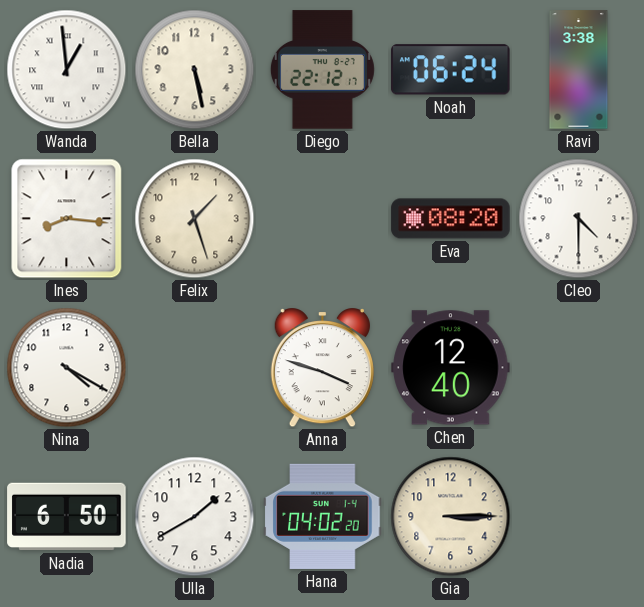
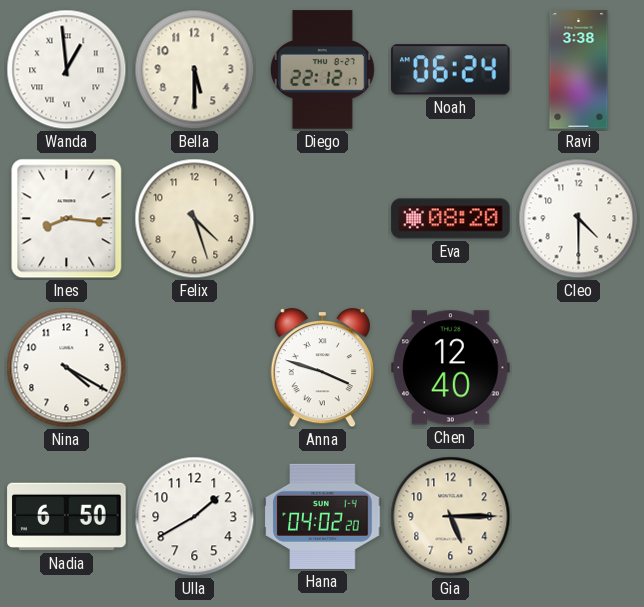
Bella: 5:28 -> 5:30 (195, 70)
Felix: 1:27 -> 4:27 (195, 219)
Gia: 3:15 -> 5:15 (451, 517)
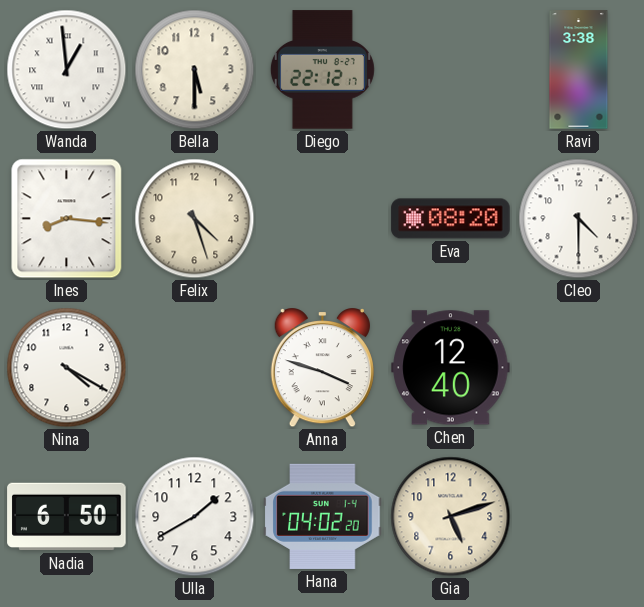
Noah: 06:24 -> none (451, 70)
Gia: 5:15 -> 5:12 (451, 517)
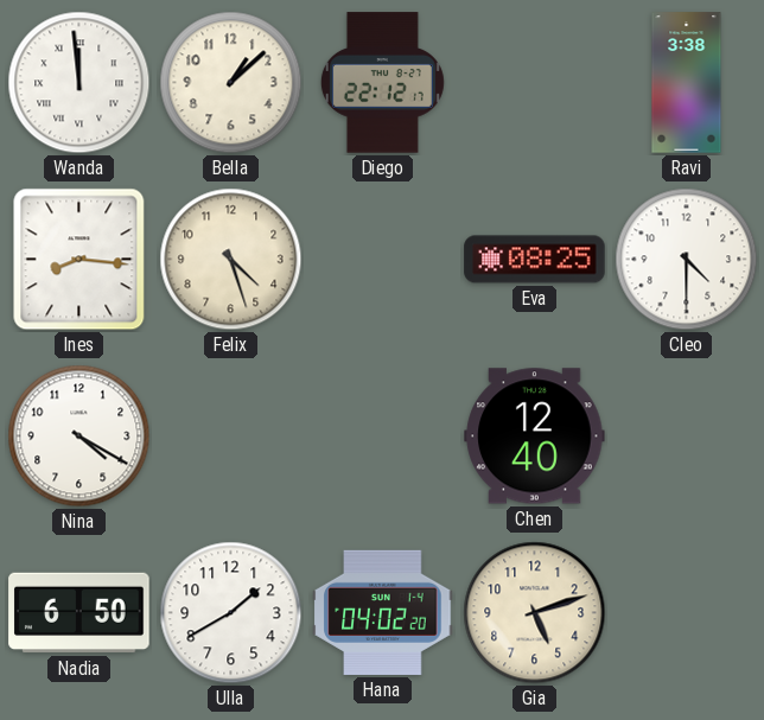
Wanda: 12:59 -> 11:59 (79, 83)
Bella: 5:30 -> 1:08 (231, 83)
Eva: 08:20 -> 08:25 (535, 260)
Anna: 3:48 -> none (322, 368)
